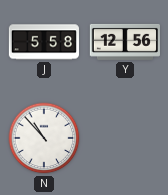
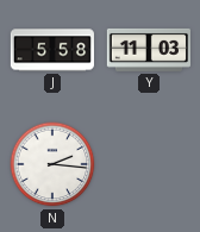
Y: 12:56 -> 11:03 (149, 50)
N: 10:53 -> 2:16 (52, 164)
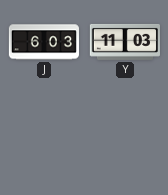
J: 5:58 -> 6:03 (43, 42)
N: 2:16 -> none (52, 164)
